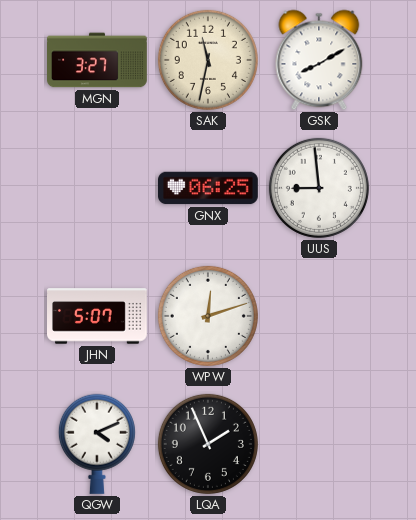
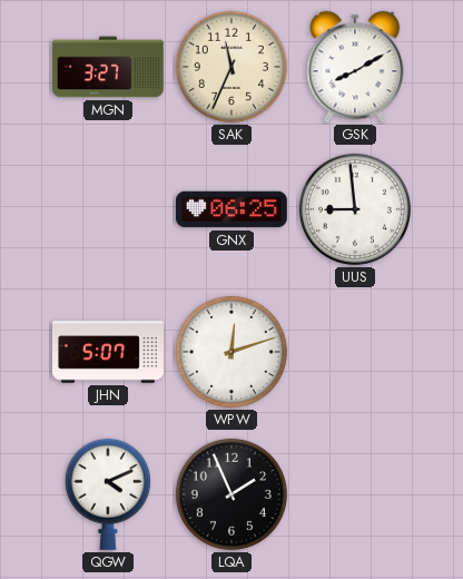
SAK: 11:32 -> 11:34 (231, 67)
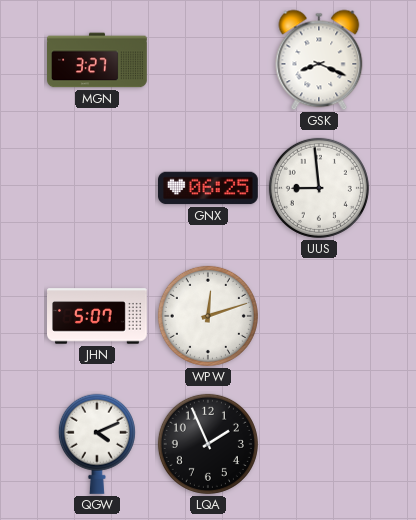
SAK: 11:34 -> none (231, 67)
GSK: 8:10 -> 8:19 (319, 60)
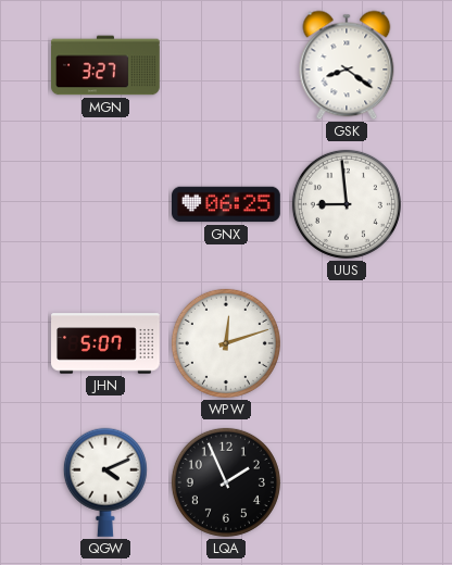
GSK: 8:19 -> 8:21 (347, 65)
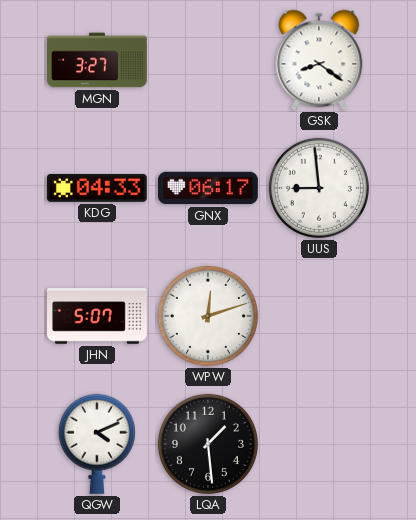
KDG: none -> 04:33 (97, 188)
GNX: 06:25 -> 06:17 (209, 188)
LQA: 1:56 -> 1:29 (208, 444)
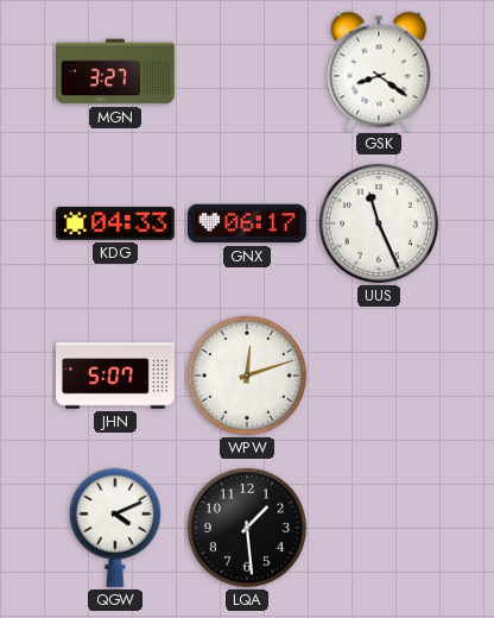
UUS: 8:59 -> 11:26 (379, 223)
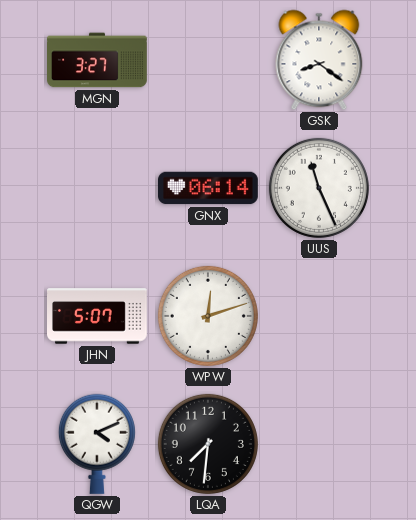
KDG: 04:33 -> none (115, 223)
GNX: 06:17 -> 06:14 (209, 188)
LQA: 1:29 -> 7:31 (208, 444)
